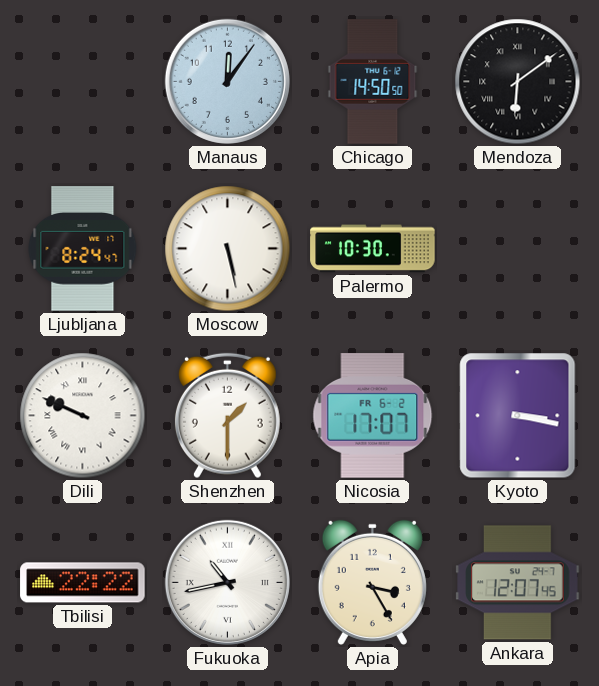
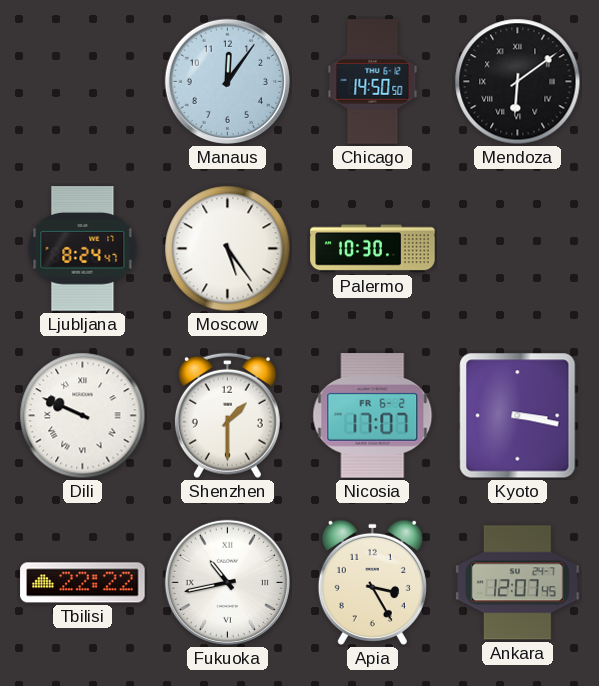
Moscow: 5:28 -> 5:24 (228, 249)
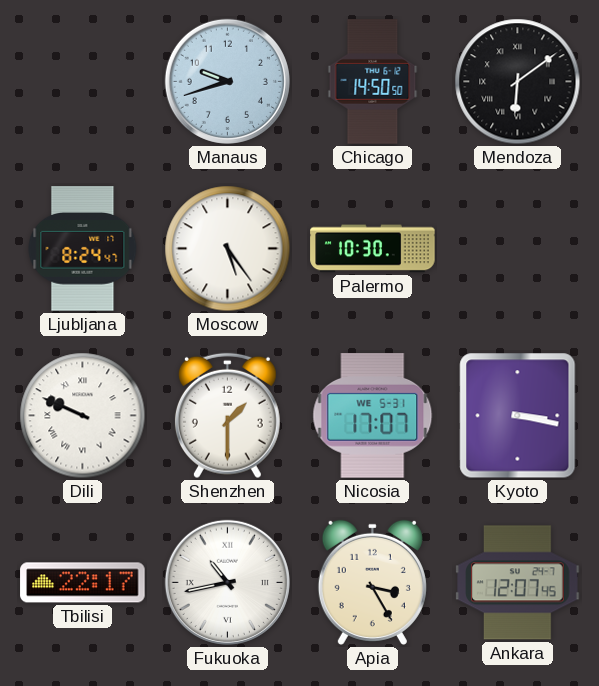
Manaus: 12:06 -> 9:42 (227, 81)
Nicosia date: FR 6-2 -> WE 5-31 (373, 416)
Tbilisi: 22:22 -> 22:17 (83, 583)
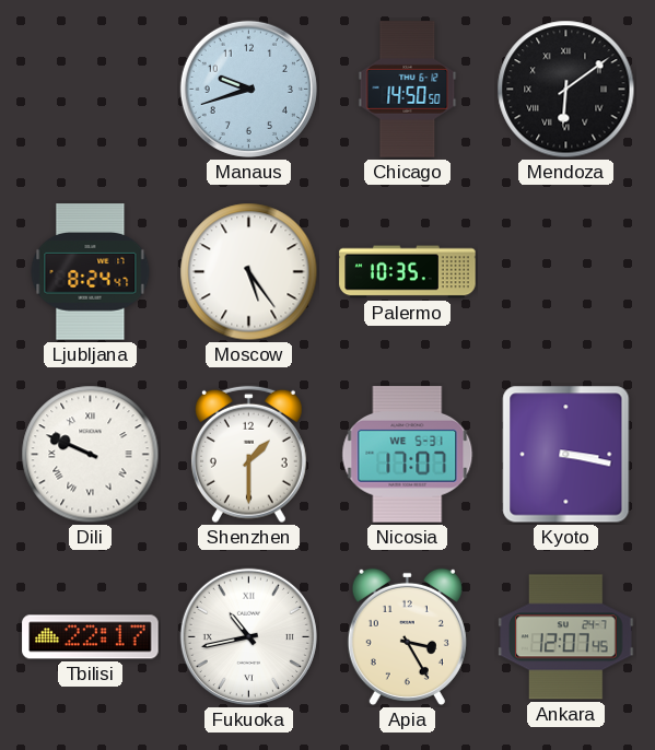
Palermo: 10:30 -> 10:35 (408, 272)
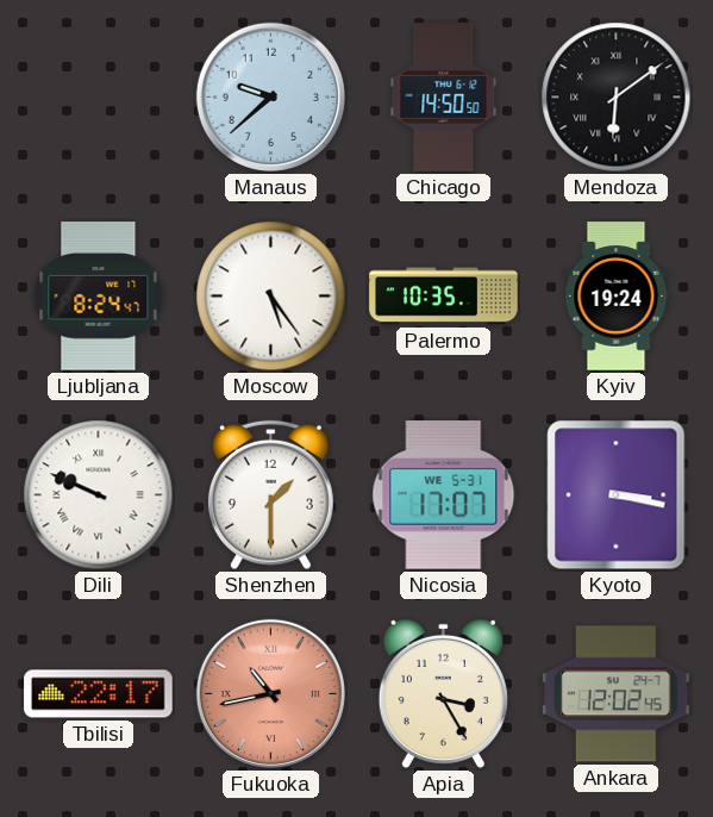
Manaus: 9:42 -> 9:38 (270, 96)
Kyiv: none -> 19:24 (617, 297)
Fukuoka dial: white -> salmon (270, 693)
Ankara: 12:07 -> 12:02 (617, 694)
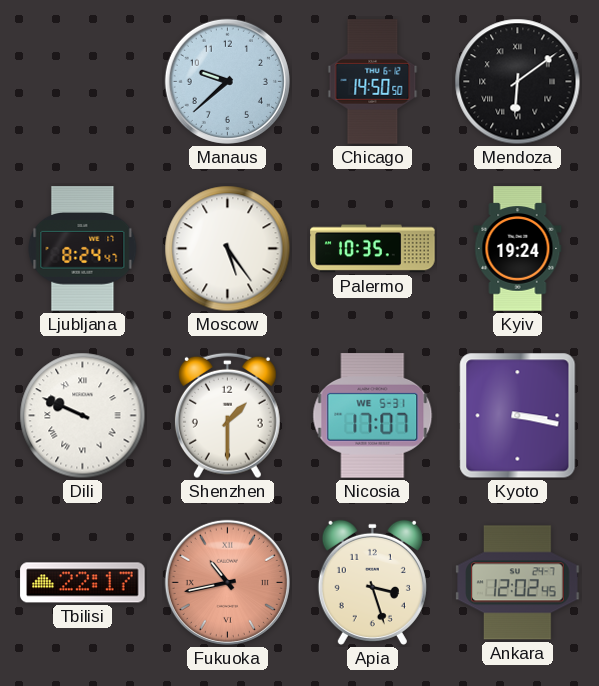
Apia: 3:25 -> 3:27 (372, 582)
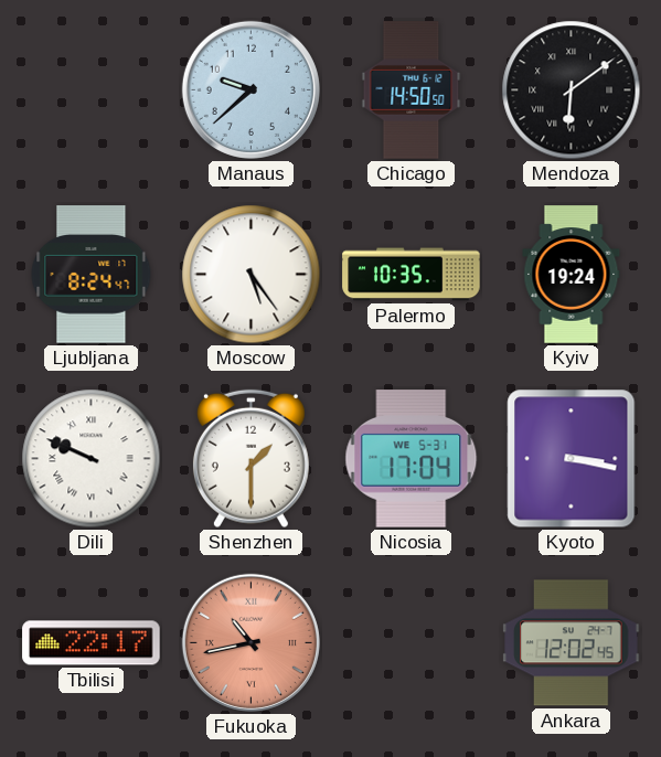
Nicosia: 17:07 -> 17:04 (412, 459)
Apia: 3:27 -> none (372, 582)
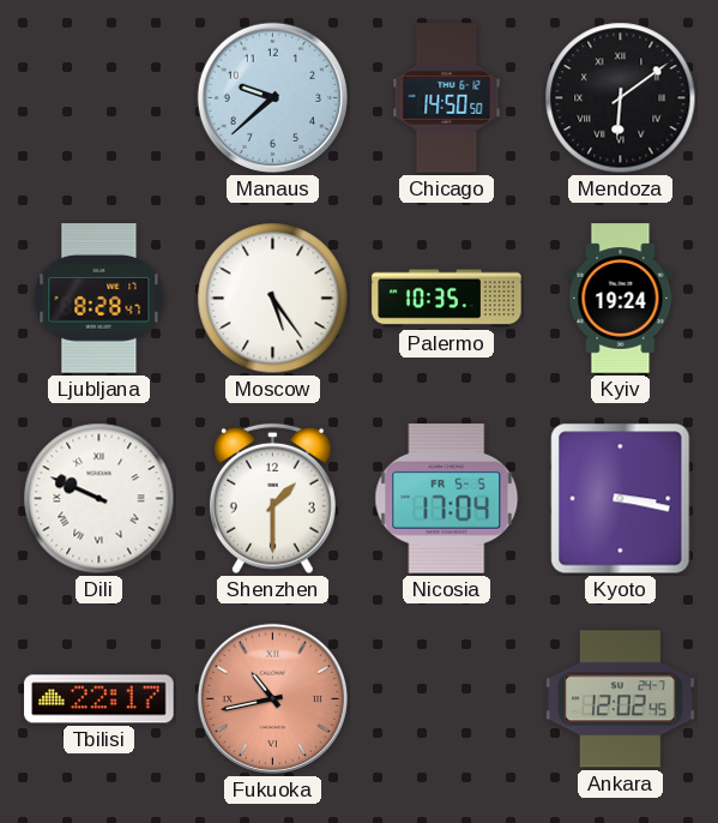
Ljubljana: 8:24 -> 8:28 (99, 299)
Nicosia date: WE 5-31 -> FR 5-5 (447, 499)
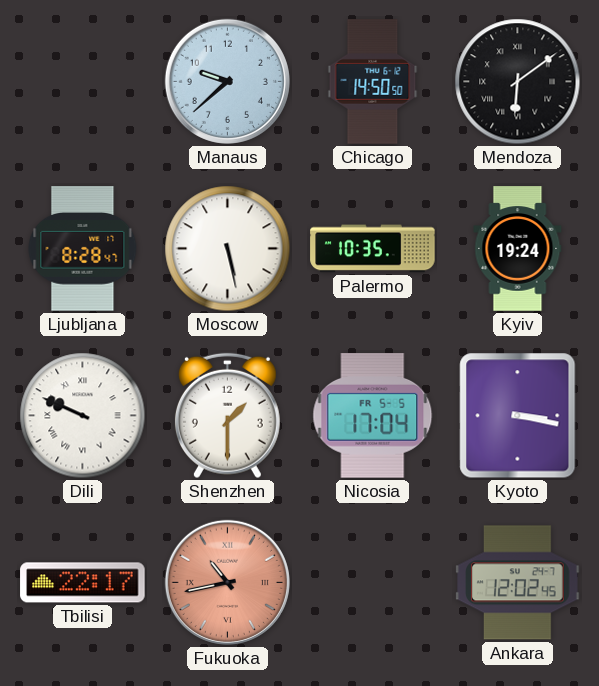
Moscow: 5:24 -> 5:28 (228, 249)
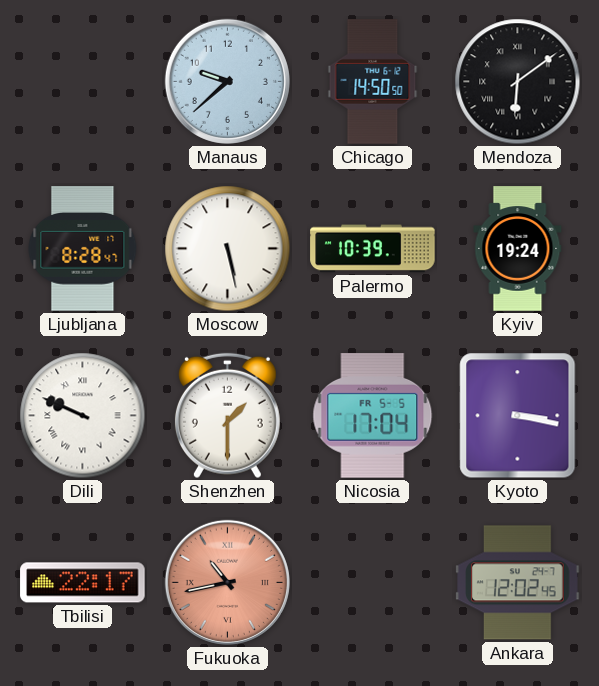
Palermo: 10:35 -> 10:39 (373, 249)
